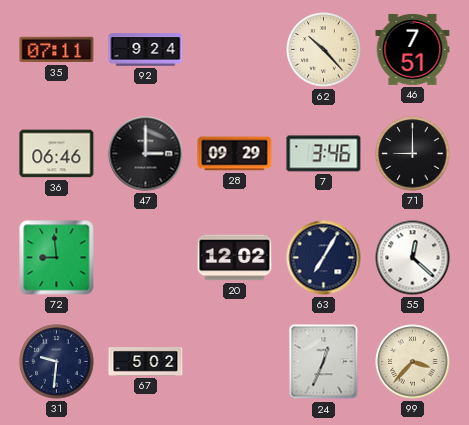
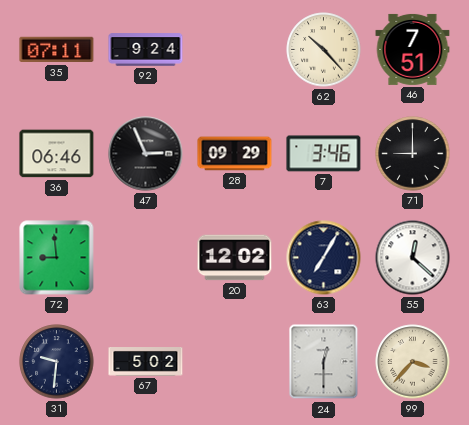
47: 3:00 -> 2:56 (146, 154)
24: 12:34 -> 12:30 (324, 362)
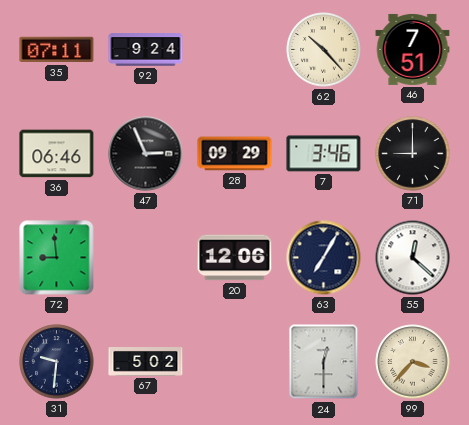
20: 12:02 -> 12:06 (235, 258)
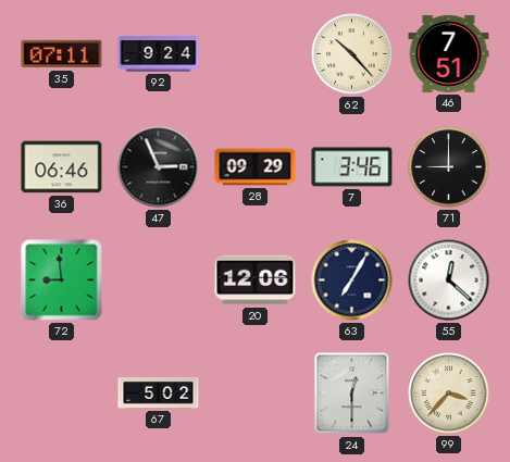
31: 9:31 -> none (57, 362)
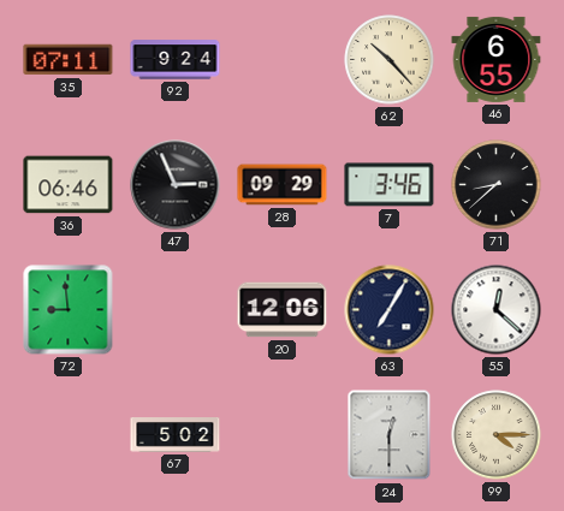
46: 7:51 -> 6:55 (497, 59)
71: 9:00 -> 8:38 (497, 185)
99: 3:37 -> 4:15 (497, 435)
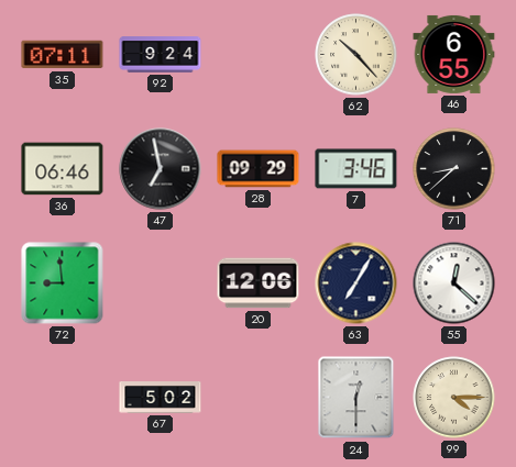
47: 2:56 -> 6:58 (161, 169)
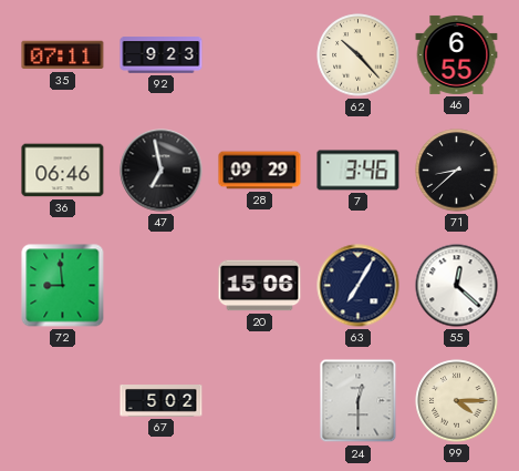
92: 9:24 -> 9:23 (162, 55)
20: 12:06 -> 15:06 (260, 286)
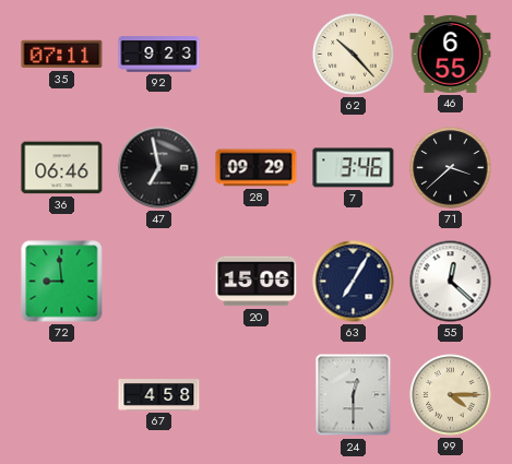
71: 8:38 -> 3:38 (451, 168)
67: 5:02 -> 4:58 (159, 395)
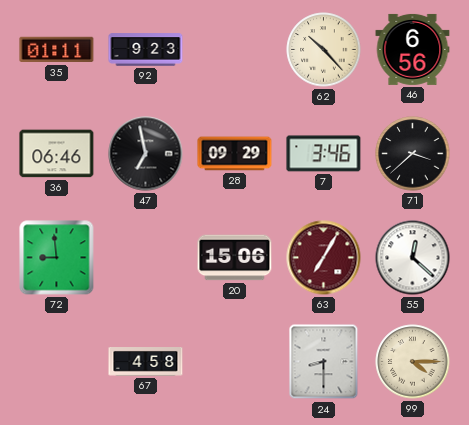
35: 07:11 -> 01:11 (57, 50)
46: 6:55 -> 6:56 (413, 49)
63 dial: navy -> burgundy (324, 258)
24: 12:30 -> 8:30 (324, 362)
